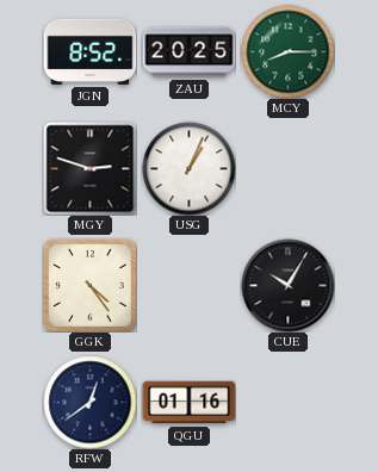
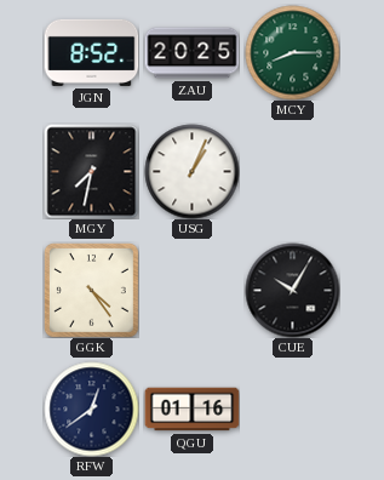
MGY: 2:48 -> 7:32 (91, 171)
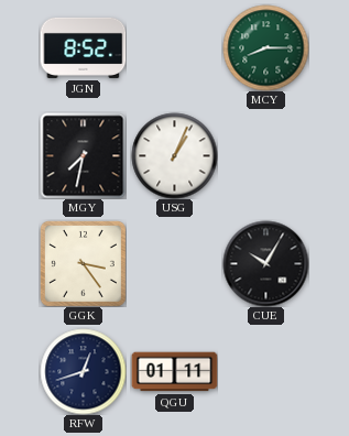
ZAU: 20:25 -> none (191, 53)
GGK: 4:24 -> 3:24 (83, 263)
RFW: 12:39 -> 12:42 (83, 371)
QGU: 01:16 -> 01:11 (174, 372)
